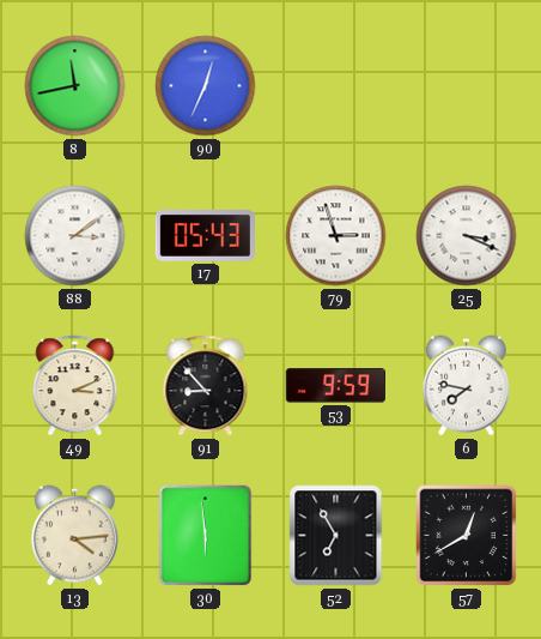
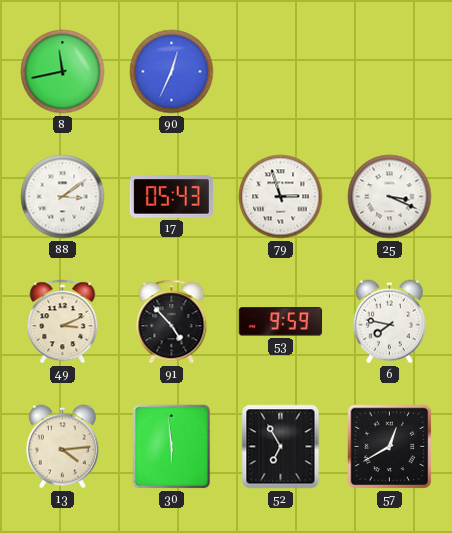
91: 8:53 -> 4:53 (172, 322)
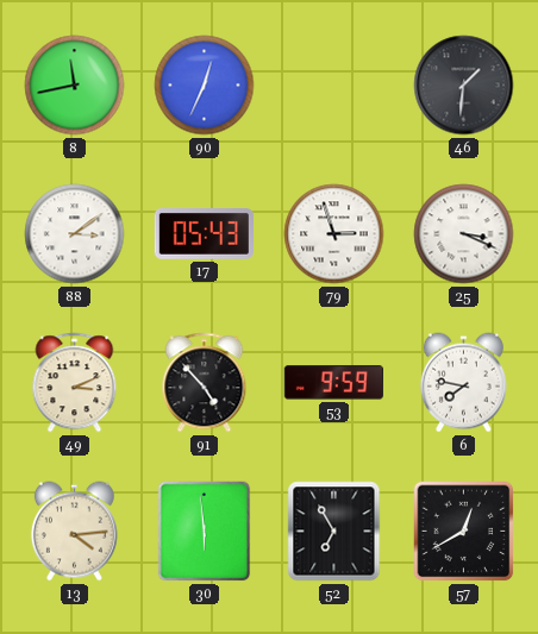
46: none -> 1:31 (464, 86)
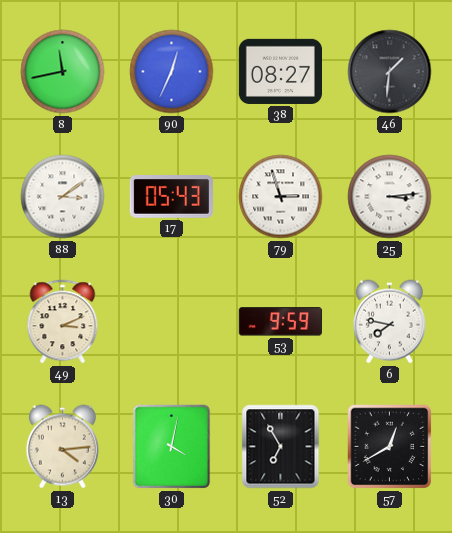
38: none -> 08:27 (280, 71)
25: 3:19 -> 3:14 (390, 197)
91: 4:53 -> none (205, 383)
30: 5:59 -> 4:02 (172, 447)
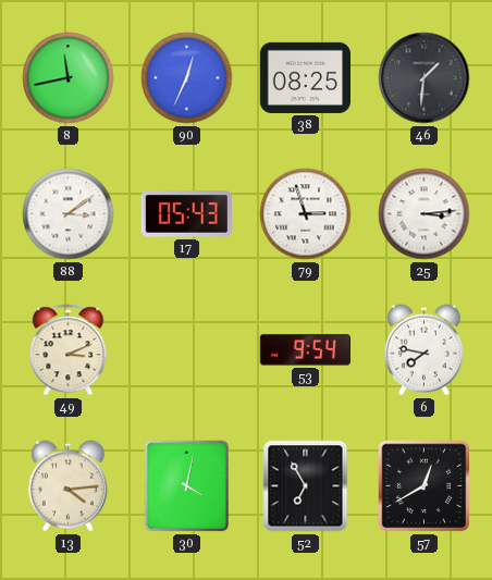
38: 08:27 -> 08:25 (305, 77)
53: 9:59 -> 9:54 (305, 350)
